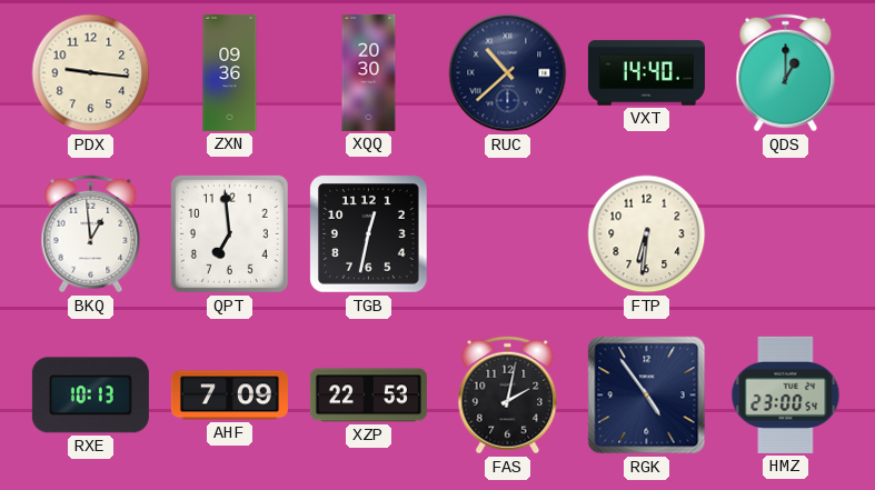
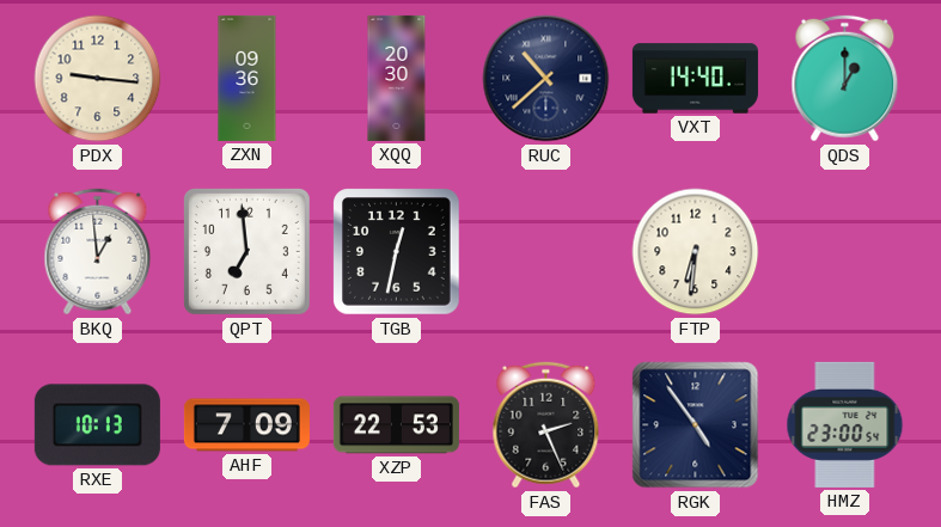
FAS: 2:02 -> 2:26 (546, 425)
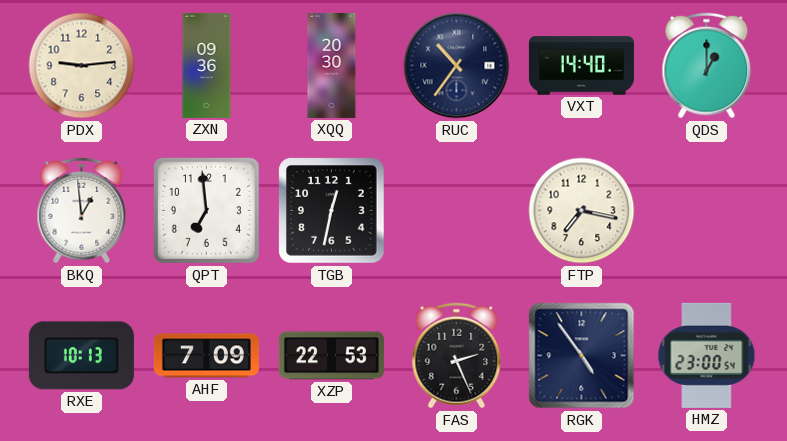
PDX: 9:16 -> 9:14 (82, 66)
RUC: 10:38 -> 10:36 (457, 66)
FTP: 6:31 -> 7:17 (582, 211)
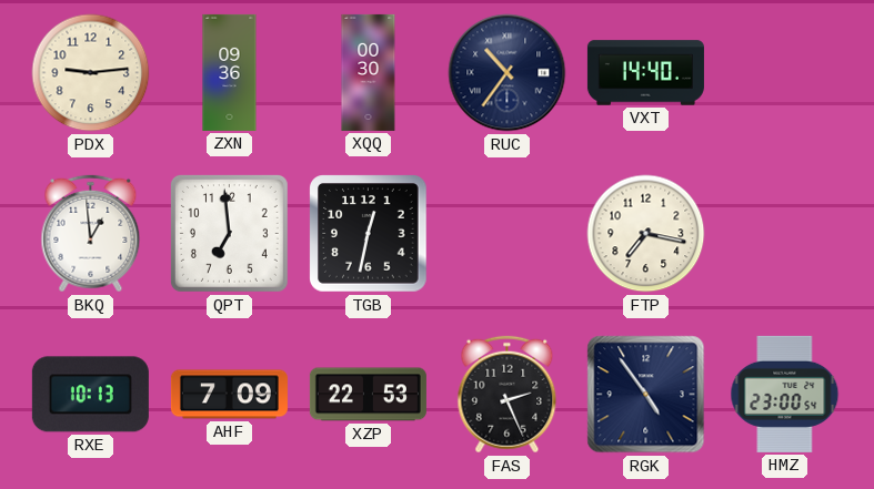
XQQ: 20:30 -> 00:30 (369, 72)
QDS: 1:00 -> none (707, 66)
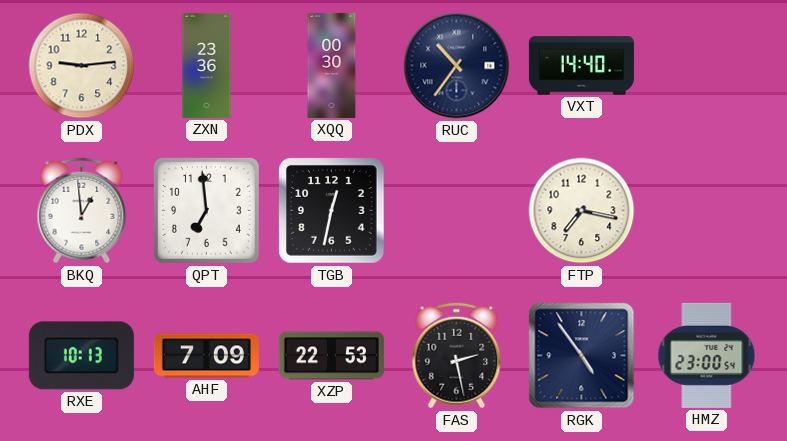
ZXN: 09:36 -> 23:36 (207, 65)
FAS: 2:26 -> 2:28 (457, 356)
